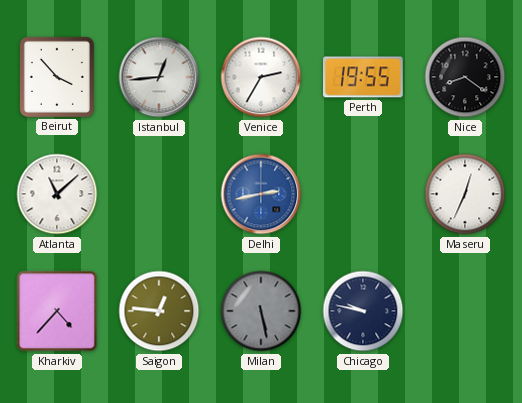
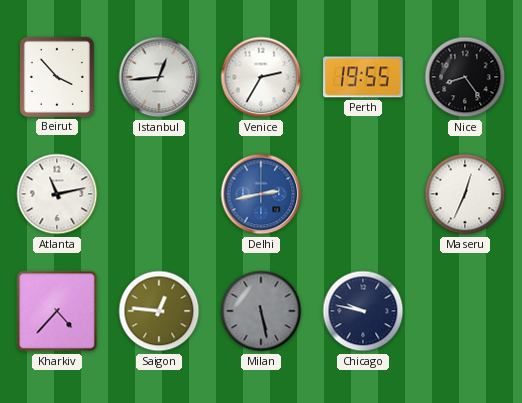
Nice: 8:21 -> 8:24 (465, 77)
Atlanta: 11:08 -> 11:13 (57, 194)
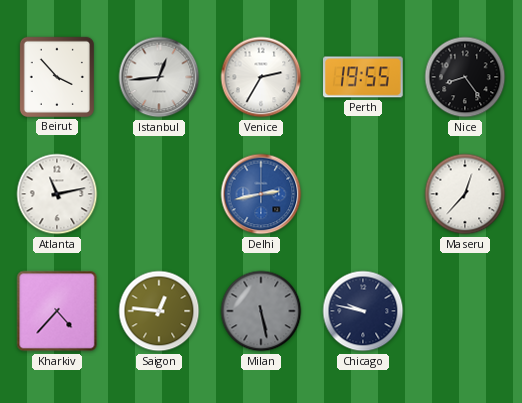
Maseru: 12:34 -> 12:37 (465, 194)
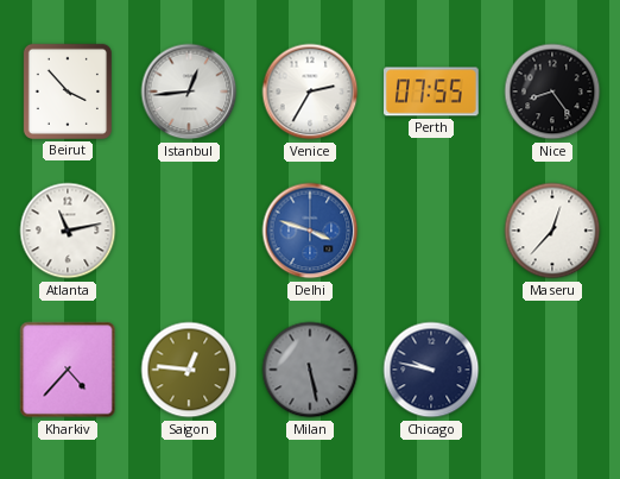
Perth: 19:55 -> 07:55 (432, 92)
Delhi: 2:43 -> 3:48 (310, 231)
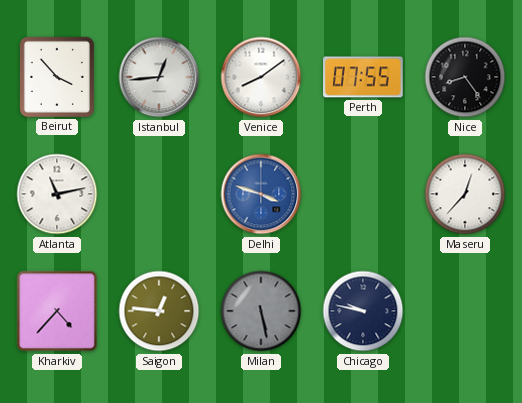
Venice: 2:35 -> 8:09 (261, 77)
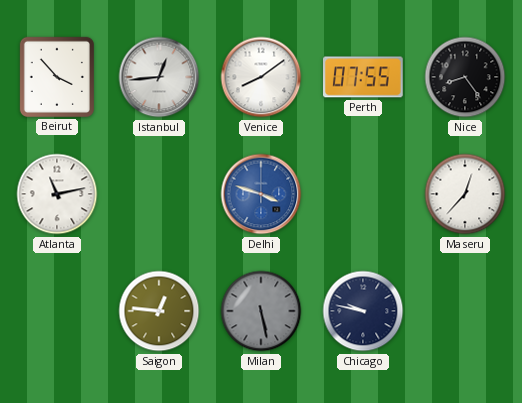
Kharkiv: 4:37 -> none (57, 311)
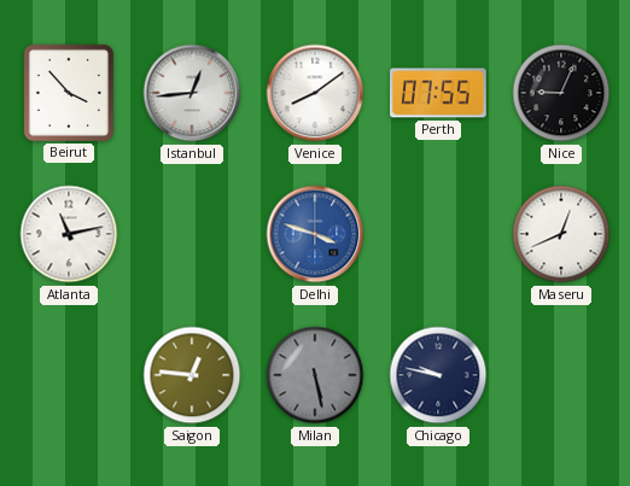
Nice: 8:24 -> 9:04 (561, 93)
Maseru: 12:37 -> 12:41 (561, 234)
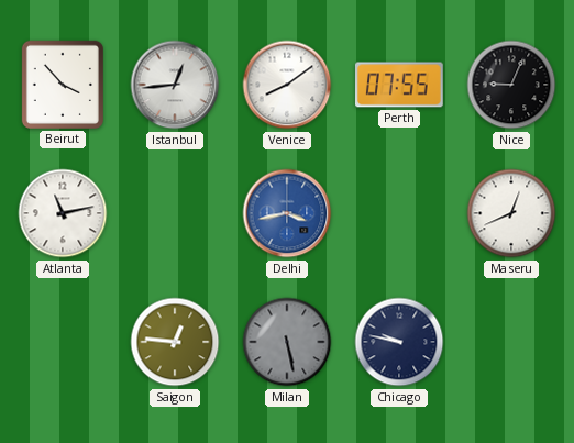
Delhi: 3:48 -> 3:43 (287, 213)
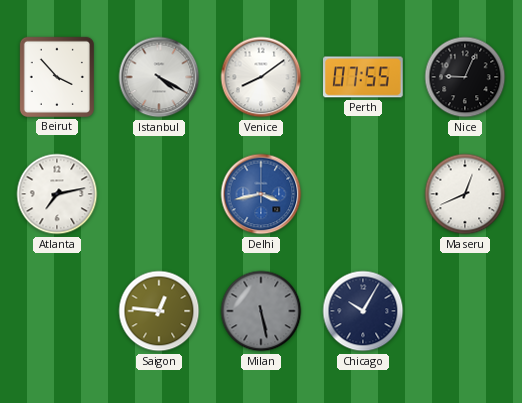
Istanbul: 12:44 -> 4:20 (159, 77)
Atlanta: 11:13 -> 7:13 (57, 194)
Chicago: 9:47 -> 10:05 (363, 311)
